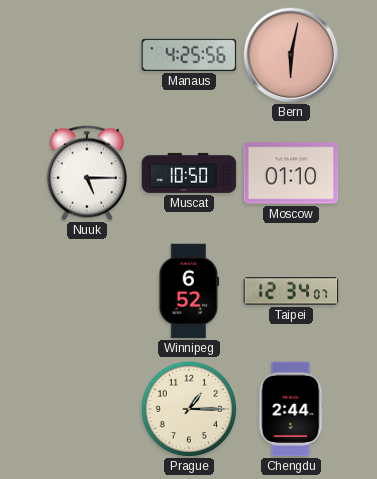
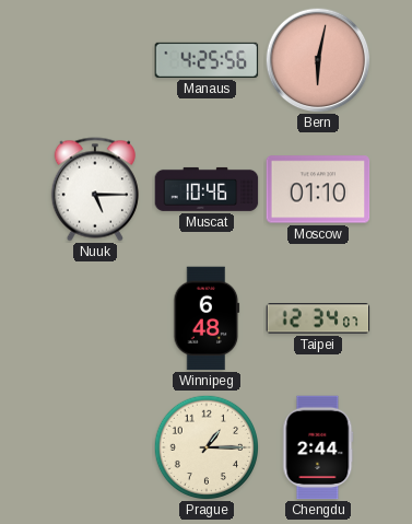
Muscat: 10:50 -> 10:46 (207, 189)
Winnipeg: 6:52 -> 6:48 (207, 318)
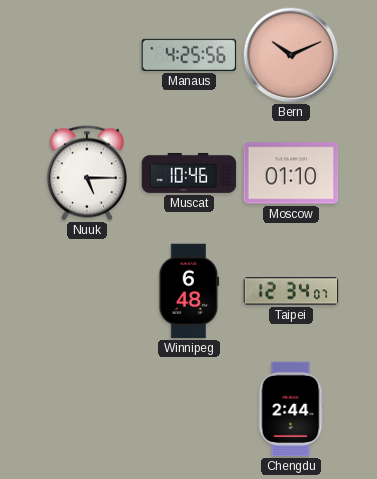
Bern: 6:02 -> 10:11 (291, 55)
Prague: 1:15 -> none (205, 446)
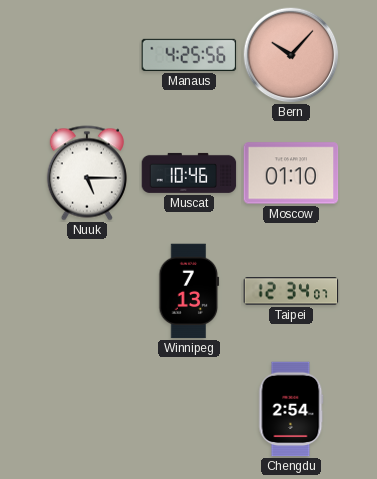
Bern: 10:11 -> 10:07 (291, 55)
Winnipeg: 6:48 -> 7:13 (189, 291)
Chengdu: 2:44 -> 2:54 (291, 409)
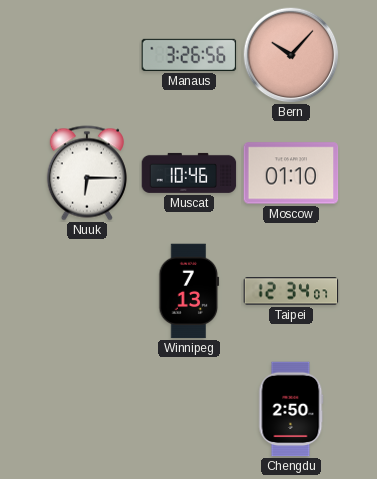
Manaus: 4:25 -> 3:26 (189, 55)
Nuuk: 5:15 -> 6:15 (87, 173)
Chengdu: 2:54 -> 2:50 (291, 409)
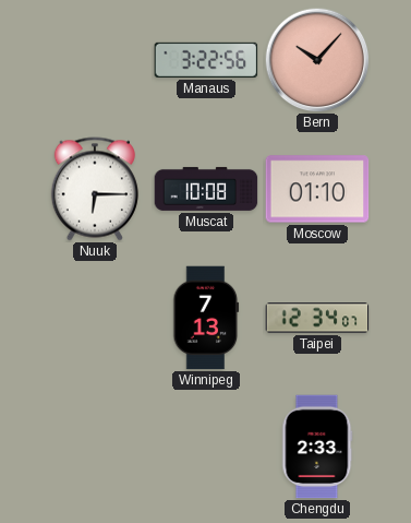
Manaus: 3:26 -> 3:22 (206, 60)
Muscat: 10:46 -> 10:08 (206, 189)
Chengdu: 2:50 -> 2:33 (317, 447)
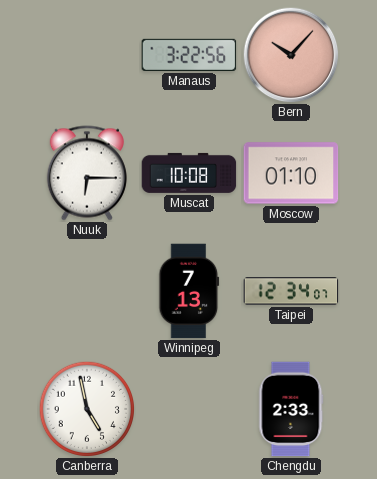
Canberra: none -> 4:58 (86, 408)
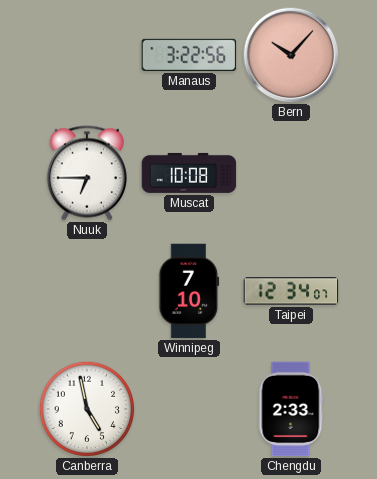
Nuuk: 6:15 -> 6:45 (87, 173)
Moscow: 01:10 -> none (291, 173)
Winnipeg: 7:13 -> 7:10 (189, 291)
